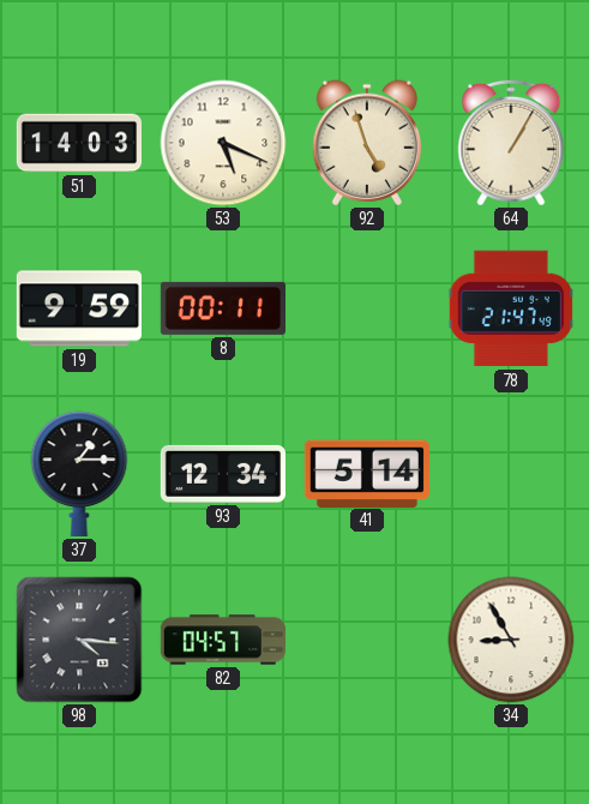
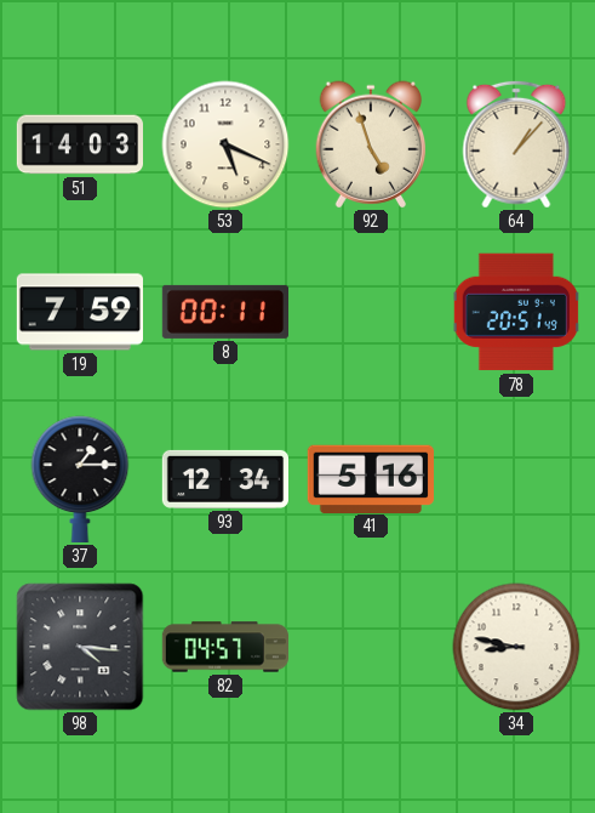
64: 1:05 -> 1:07 (516, 144)
19: 9:59 -> 7:59 (79, 312)
78: 21:47 -> 20:51 (516, 312)
41: 5:14 -> 5:16 (371, 478)
34: 8:55 -> 8:47 (516, 647)
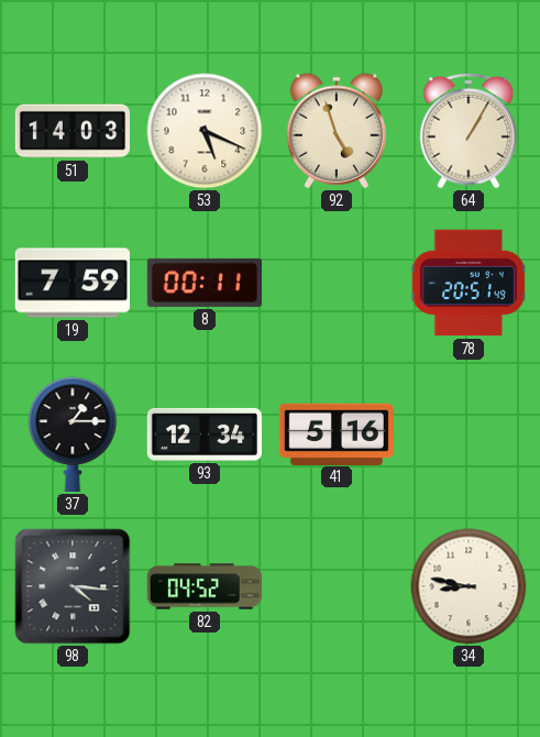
64: 1:07 -> 1:05 (469, 131)
82: 04:57 -> 04:52 (203, 586)
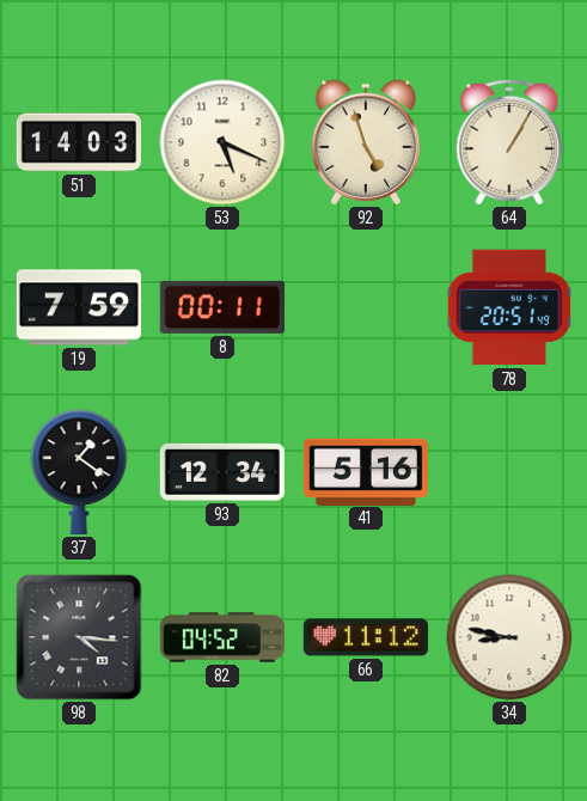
37: 1:15 -> 1:21 (79, 472)
66: none -> 11:12 (365, 637)
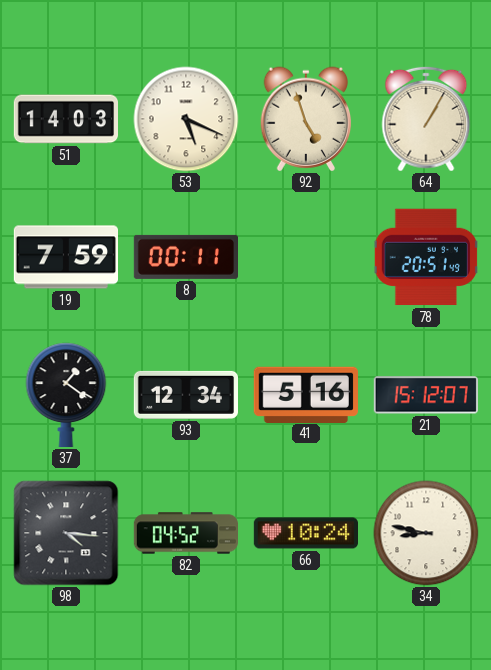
21: none -> 15:12 (426, 395)
66: 11:12 -> 10:24 (305, 533)
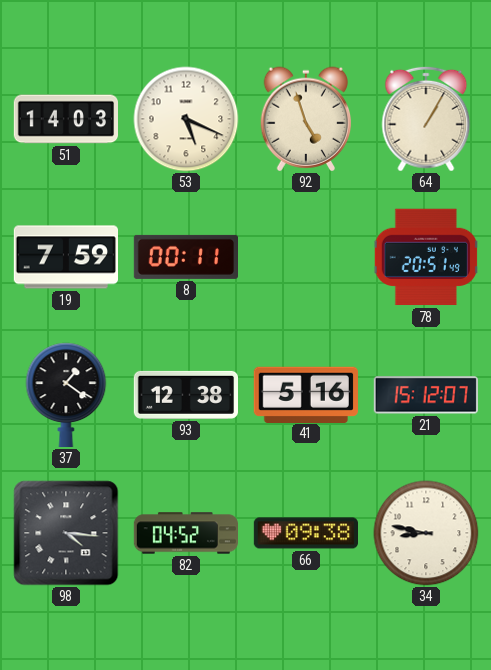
93: 12:34 -> 12:38 (185, 395)
66: 10:24 -> 09:38 (305, 533)
